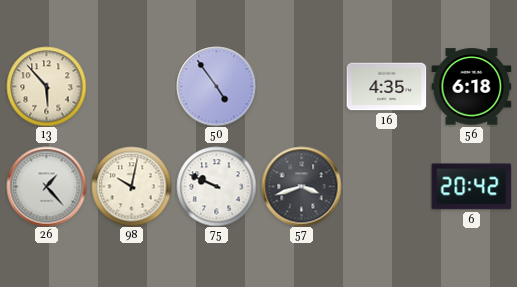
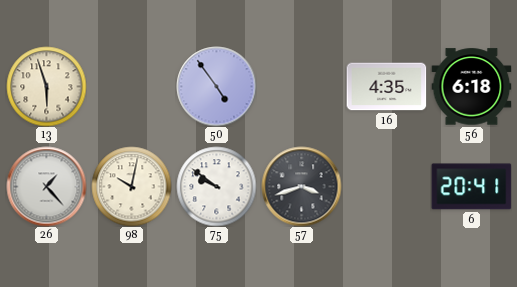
13: 5:53 -> 5:57 (46, 86)
75: 9:49 -> 9:51 (216, 186)
6: 20:42 -> 20:41 (471, 187)
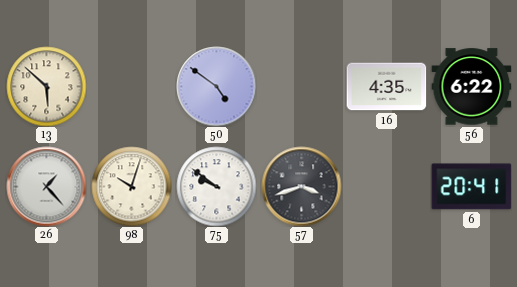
13: 5:57 -> 5:52 (46, 86)
50: 4:54 -> 4:51 (216, 86)
56: 6:18 -> 6:22 (471, 87)
98: 10:02 -> 10:03 (131, 186)
